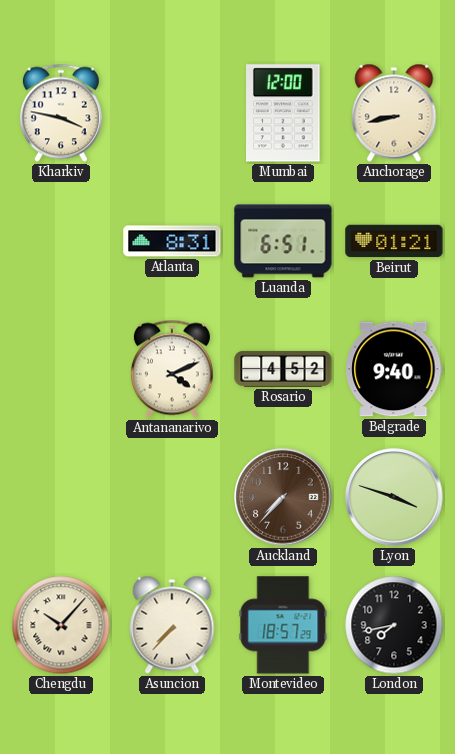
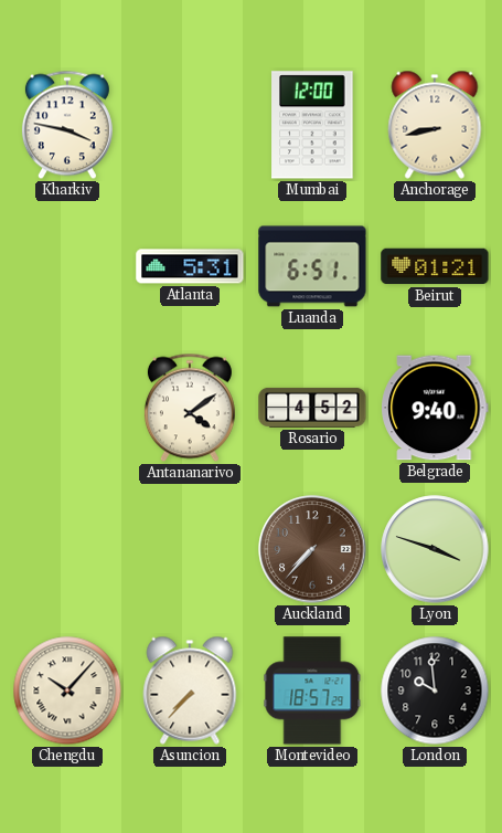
Atlanta: 8:31 -> 5:31 (190, 266)
Antananarivo: 4:11 -> 4:09 (190, 408)
London: 7:43 -> 9:59 (435, 690)
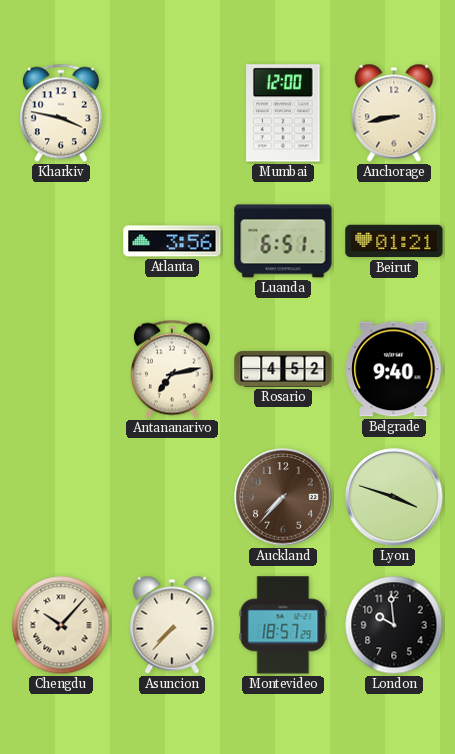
Atlanta: 5:31 -> 3:56 (172, 241)
Antananarivo: 4:09 -> 7:13 (172, 369)
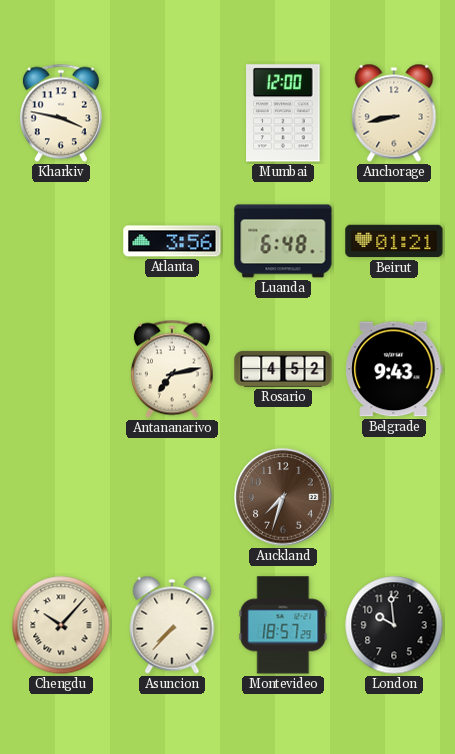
Luanda: 6:51 -> 6:48 (283, 241)
Belgrade: 9:40 -> 9:43 (394, 369)
Auckland: 7:37 -> 7:33 (283, 497)
Lyon: 3:48 -> none (394, 497)
